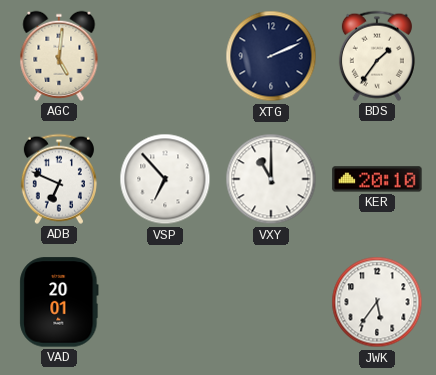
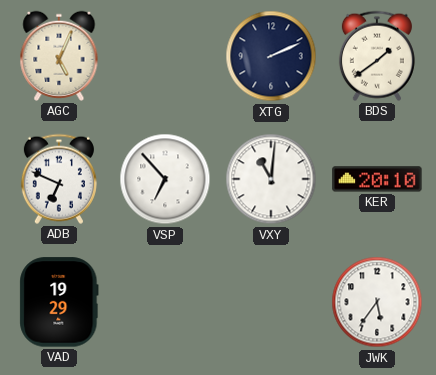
AGC: 5:01 -> 5:04 (59, 56)
BDS: 1:36 -> 1:39 (377, 56)
VXY: 11:00 -> 11:01 (271, 179)
VAD: 20:01 -> 19:29 (59, 302)
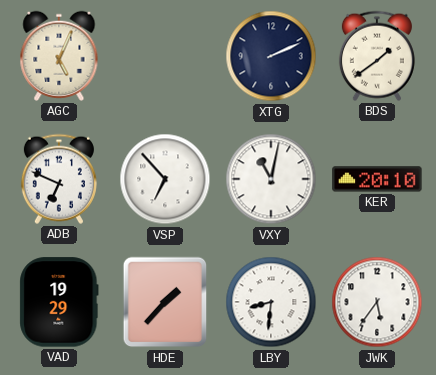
VXY: 11:01 -> 11:02 (271, 179)
HDE: none -> 1:37 (165, 302)
LBY: none -> 8:31 (271, 302)
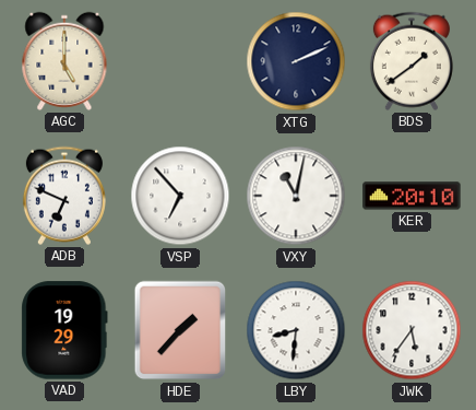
AGC: 5:04 -> 5:00 (64, 61)
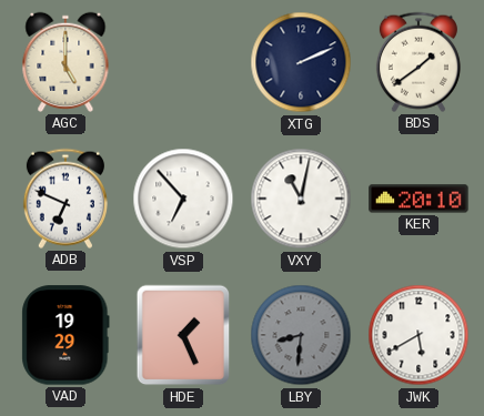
HDE: 1:37 -> 1:26 (183, 335)
LBY dial: white -> grey (301, 335)
JWK: 5:36 -> 5:40 (419, 335)
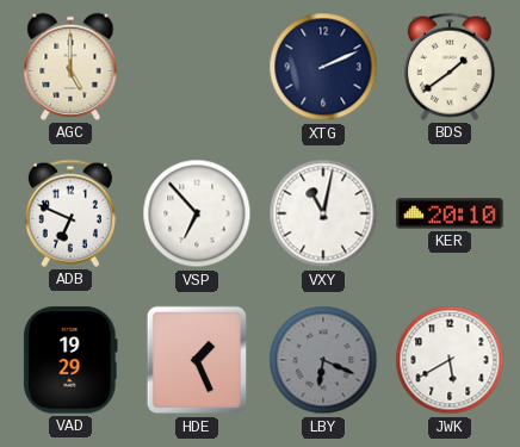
LBY: 8:31 -> 6:19 (323, 360)
